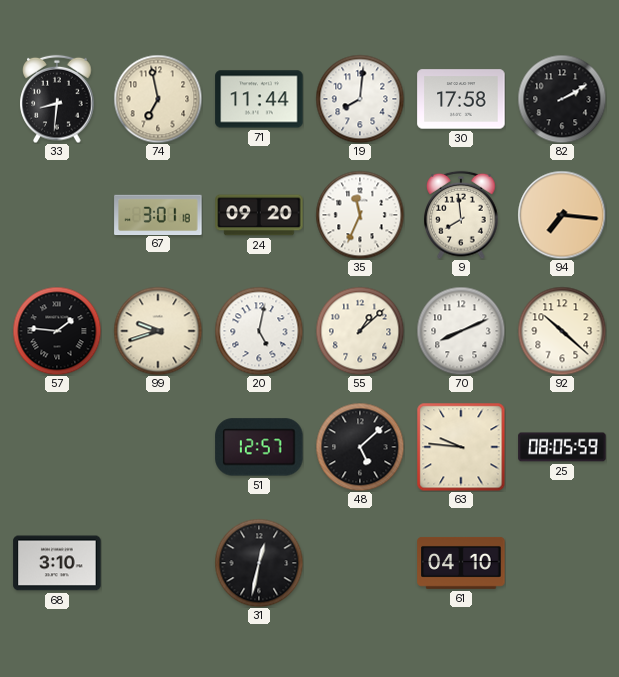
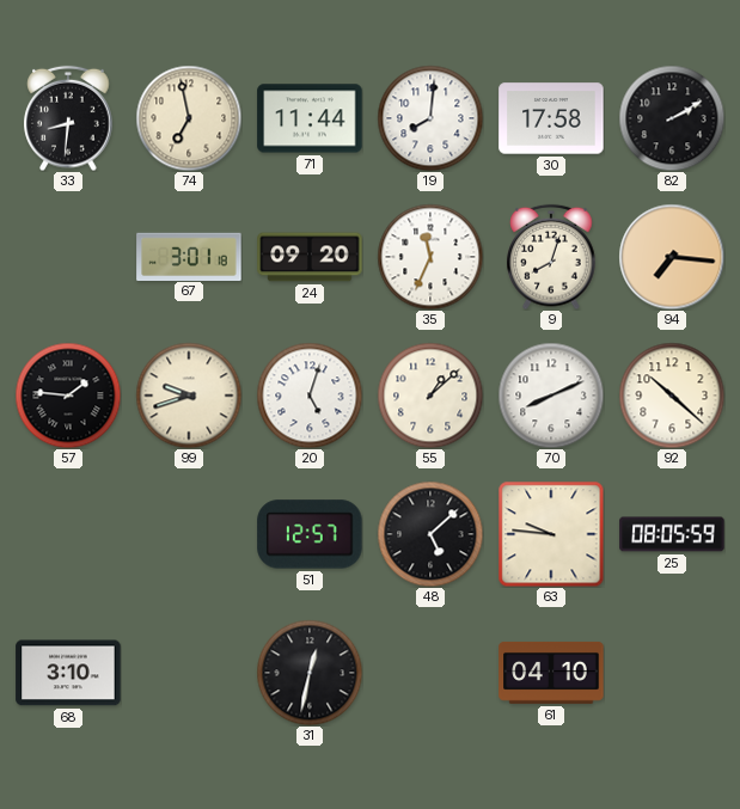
9: 7:59 -> 8:03 (551, 257)
20: 5:02 -> 5:03 (310, 396)
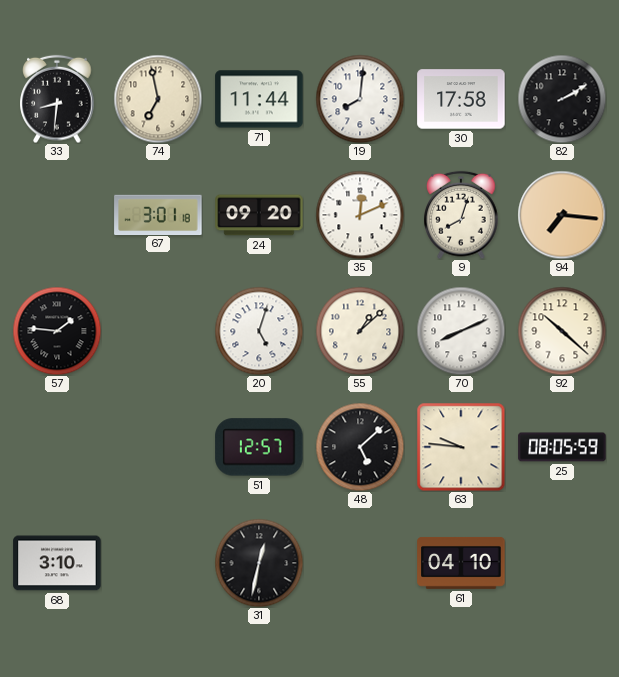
35: 11:34 -> 12:11 (360, 215)
99: 9:42 -> none (189, 396)
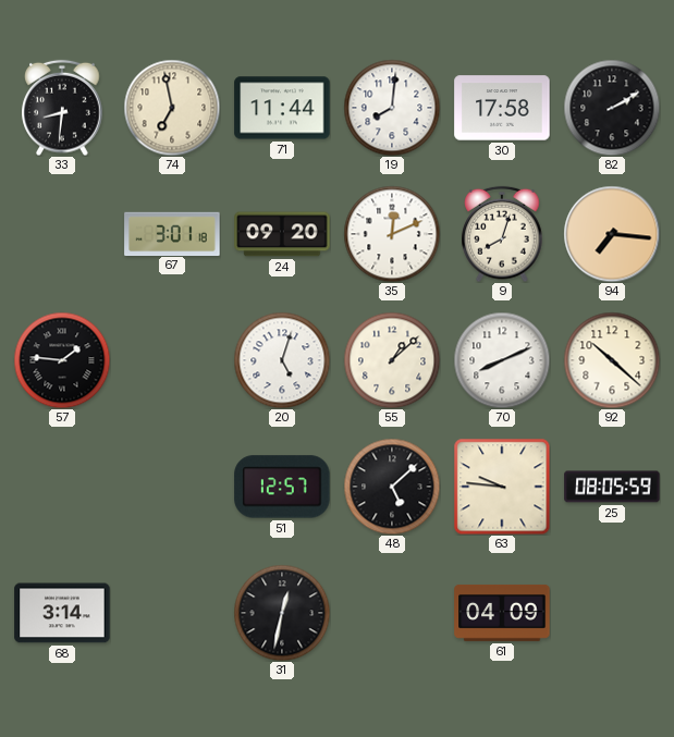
68: 3:10 -> 3:14 (62, 613)
61: 04:10 -> 04:09 (502, 613)
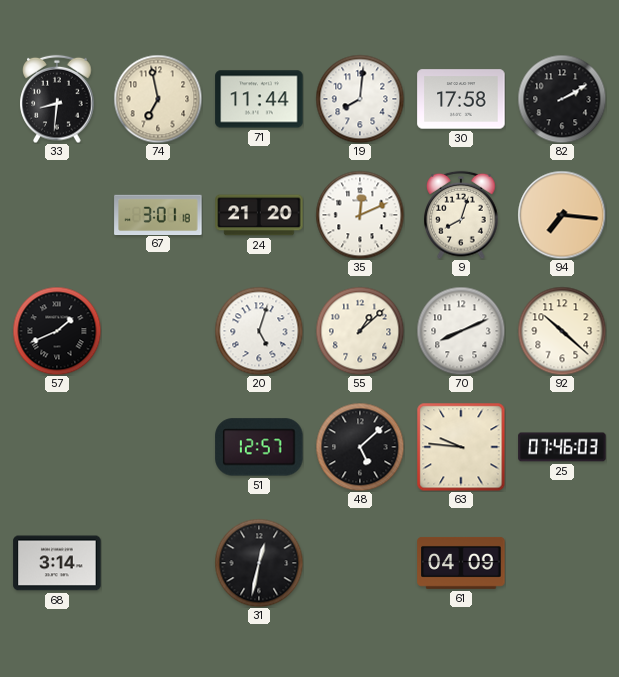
24: 09:20 -> 21:20 (259, 215)
57: 1:46 -> 1:41 (57, 331)
25: 08:05 -> 07:46 (562, 447)
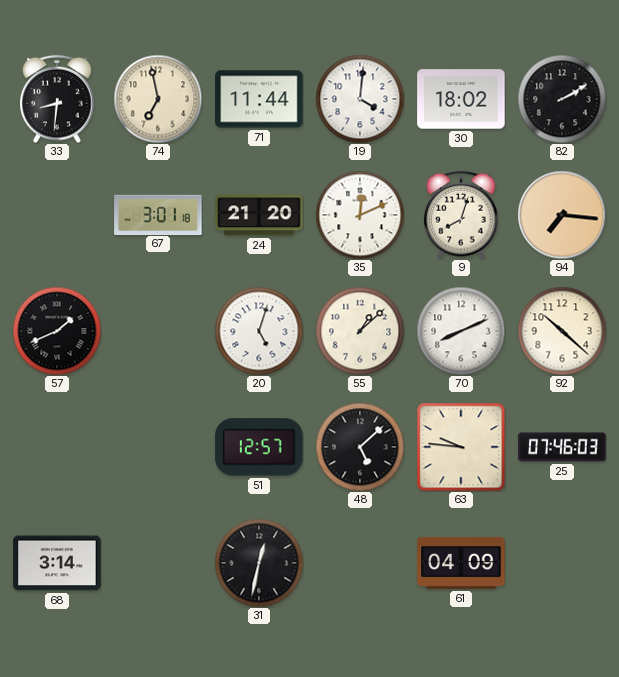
19: 8:01 -> 4:01 (360, 99)
30: 17:58 -> 18:02 (461, 99)
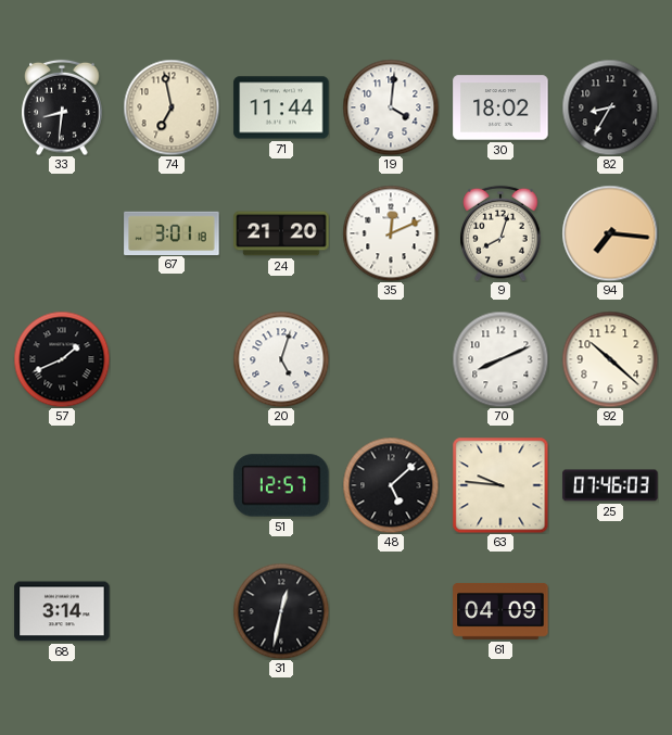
82: 2:10 -> 8:35 (610, 107)
55: 1:08 -> none (360, 331)
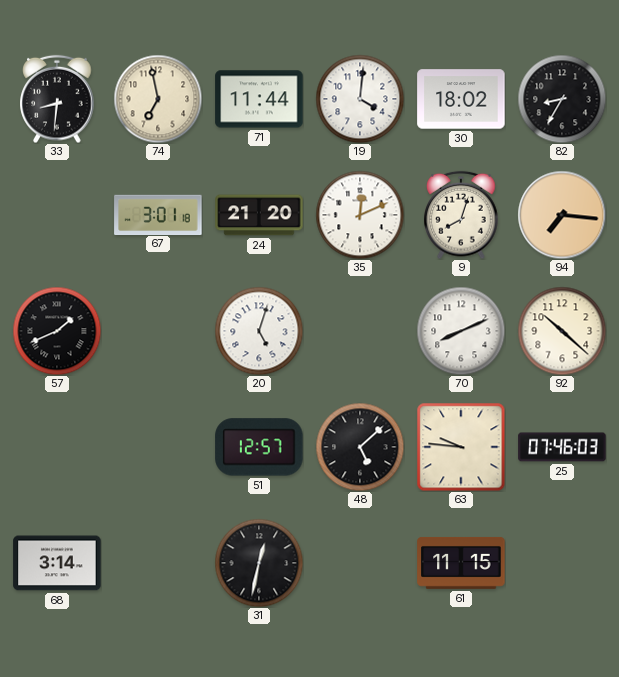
61: 04:09 -> 11:15 (461, 563)
